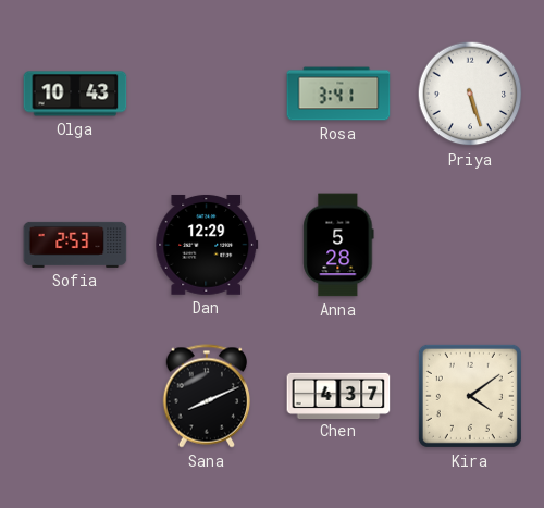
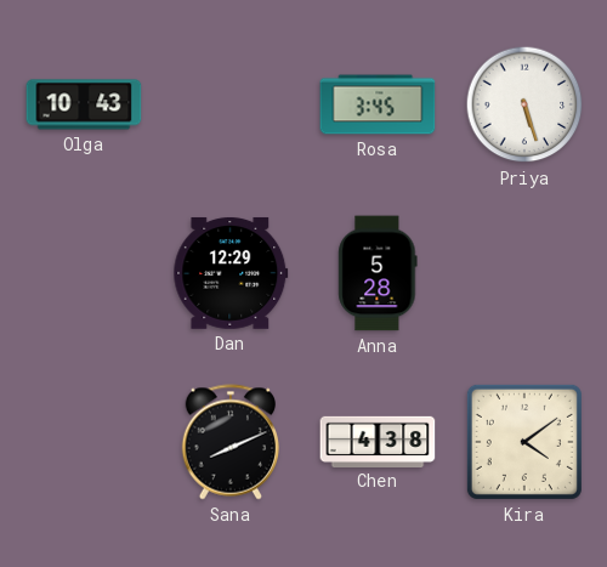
Rosa: 3:41 -> 3:45 (378, 104)
Sofia: 2:53 -> none (75, 245)
Chen: 4:37 -> 4:38 (378, 441)
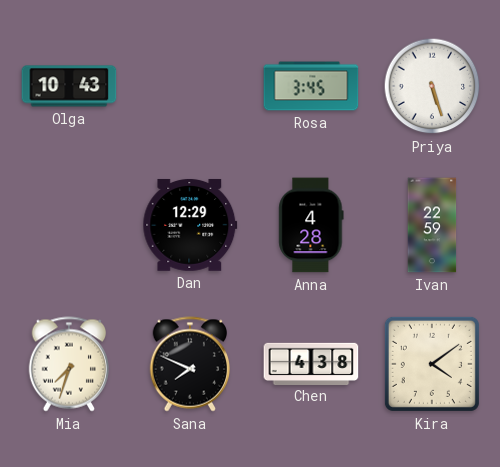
Anna: 5:28 -> 4:28 (311, 225)
Ivan: none -> 22:59 (432, 225)
Mia: none -> 7:33 (69, 364)
Sana: 8:11 -> 7:49 (190, 364)
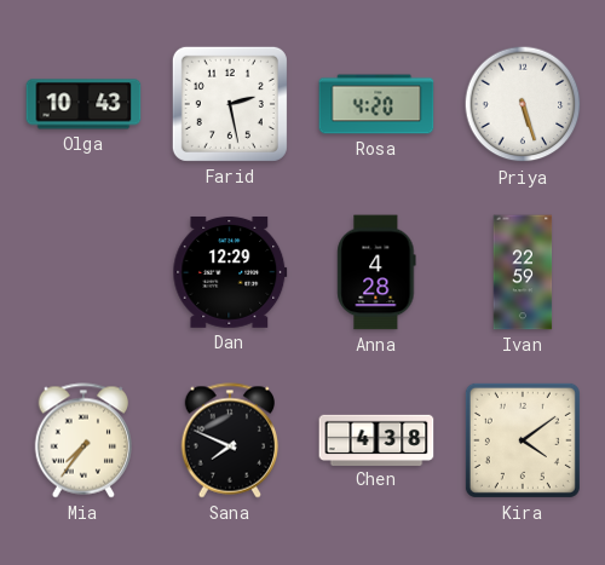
Farid: none -> 2:28 (230, 104)
Rosa: 3:45 -> 4:20 (376, 104)
Mia: 7:33 -> 7:36 (83, 440)
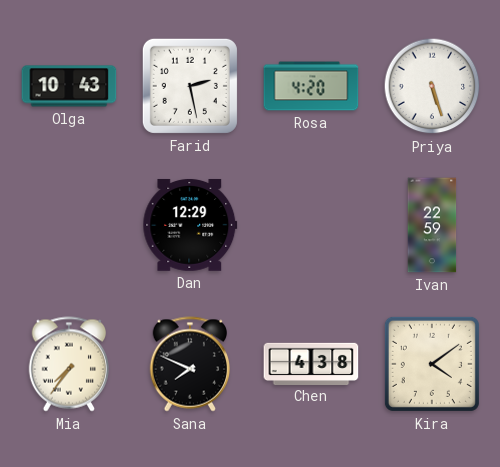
Anna: 4:28 -> none (376, 272)
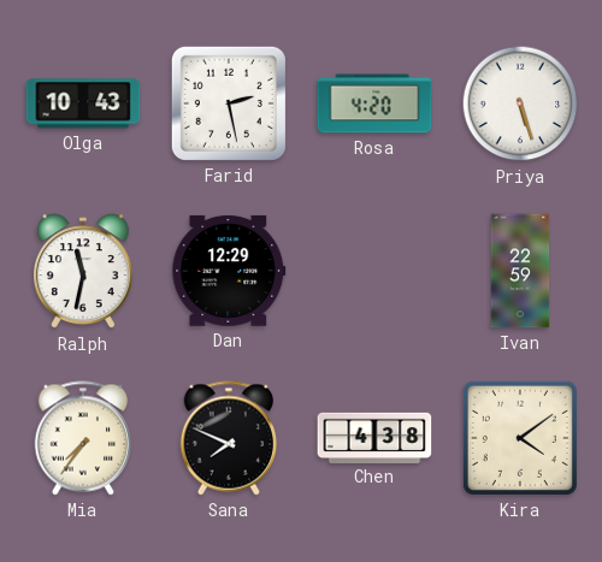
Ralph: none -> 11:32 (83, 272)
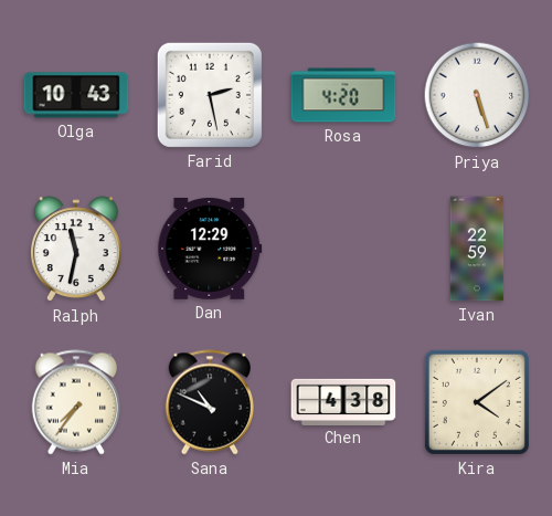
Sana: 7:49 -> 10:49 (210, 402)
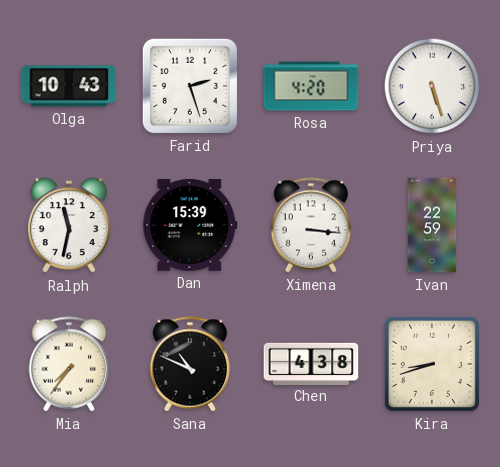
Farid: 2:28 -> 2:27 (190, 86)
Dan: 12:29 -> 15:39 (190, 225)
Ximena: none -> 3:16 (311, 225)
Kira: 4:09 -> 8:42 (432, 364)
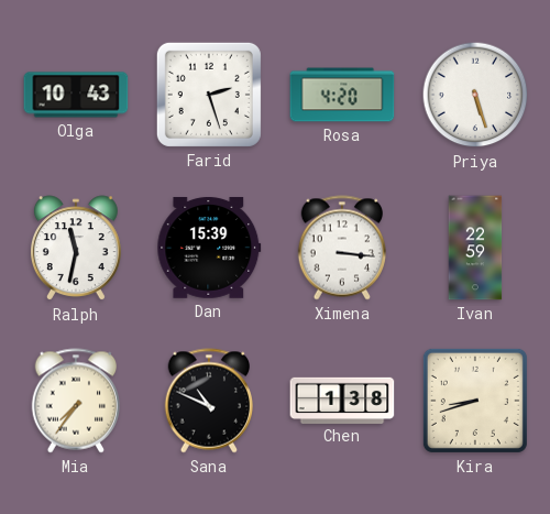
Chen: 4:38 -> 1:38 (342, 400)
